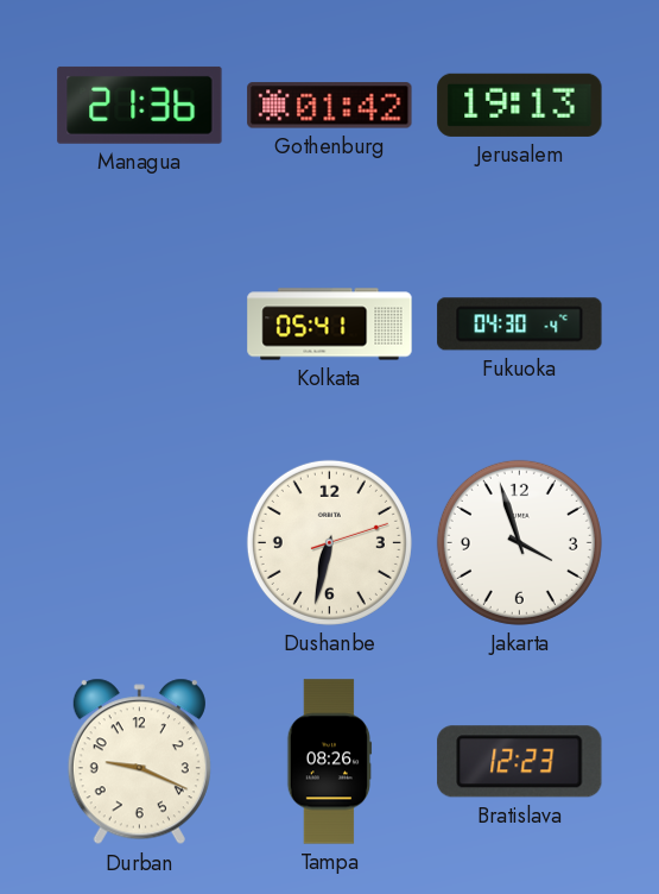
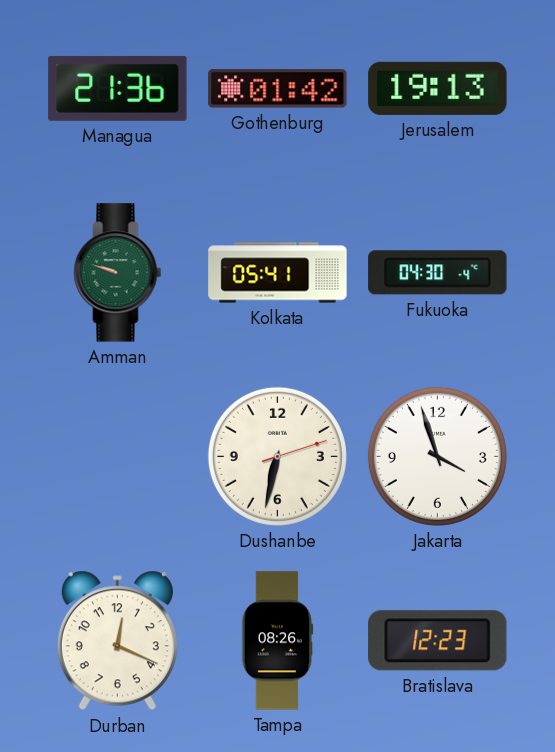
Amman: none -> 9:48 (118, 273)
Durban: 9:19 -> 12:19 (117, 641)
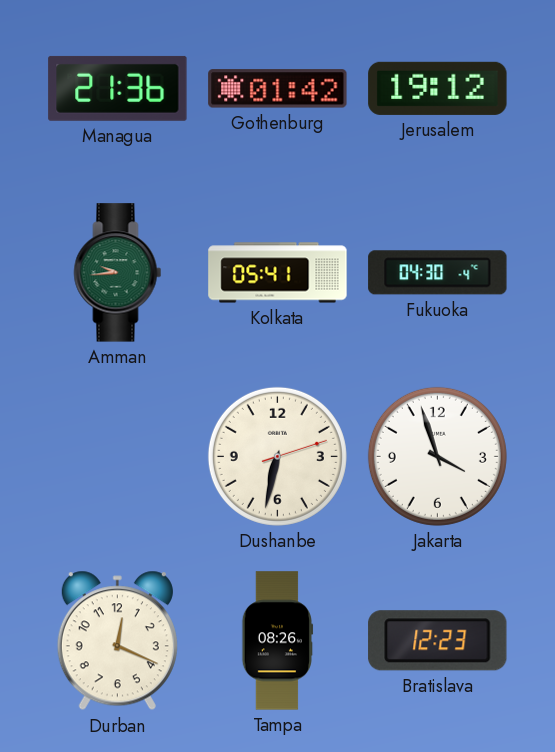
Jerusalem: 19:13 -> 19:12 (438, 88)
Amman: 9:48 -> 9:44 (118, 273)
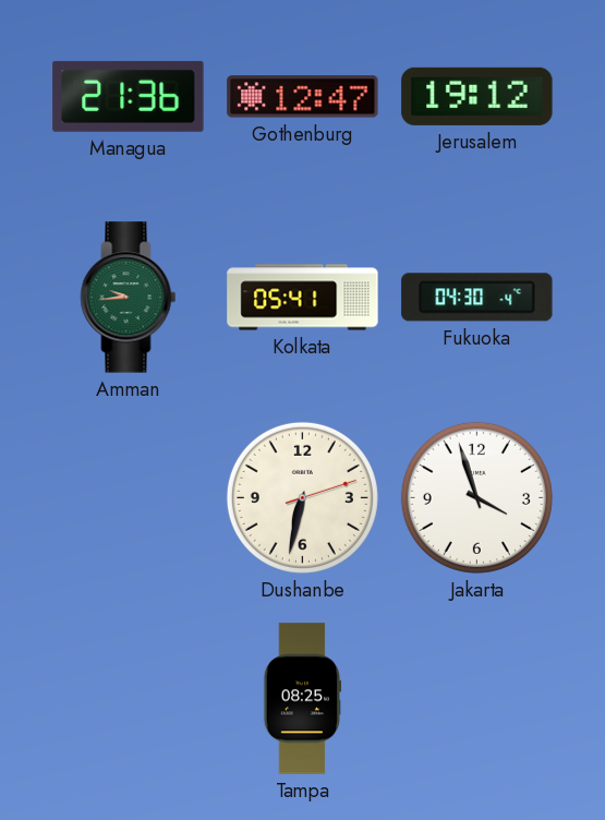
Gothenburg: 01:42 -> 12:47 (303, 97)
Durban: 12:19 -> none (117, 641)
Tampa: 08:26 -> 08:25 (303, 699)
Bratislava: 12:23 -> none (438, 641)
